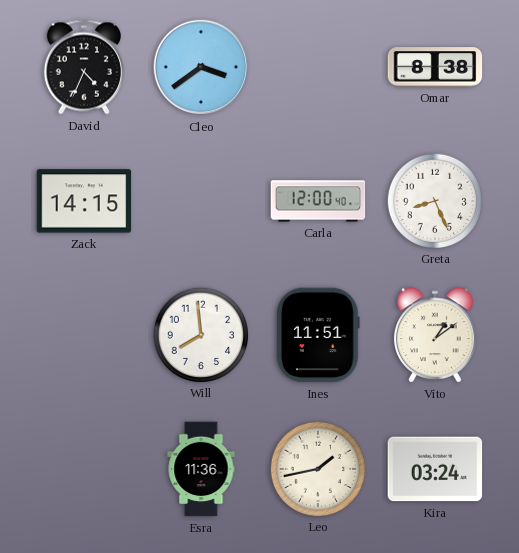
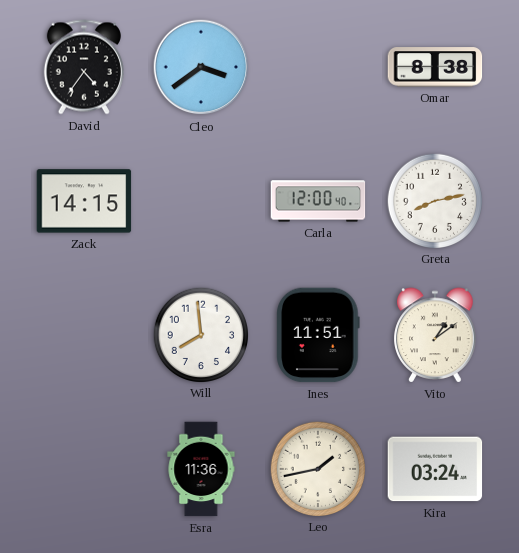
David: 4:34 -> 4:36 (84, 67)
Greta: 8:26 -> 8:13 (434, 200)
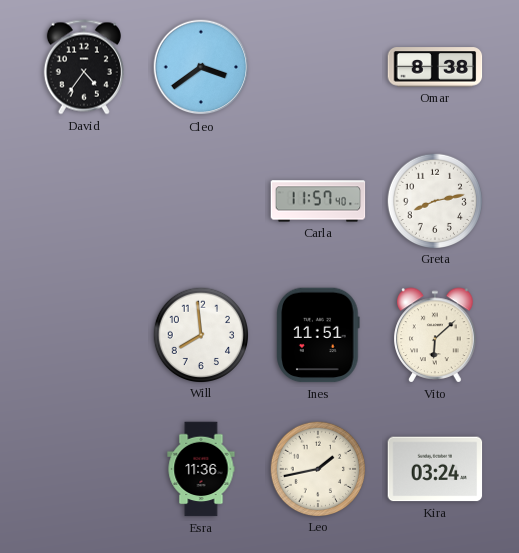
Zack: 14:15 -> none (84, 201)
Carla: 12:00 -> 11:57 (318, 201)
Vito: 1:09 -> 6:08 (435, 335)
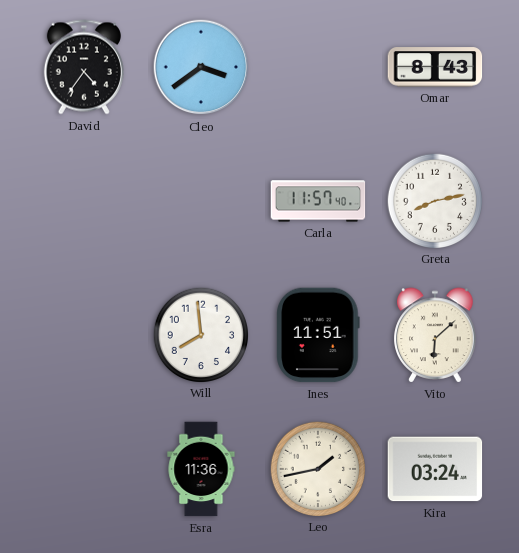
Omar: 8:38 -> 8:43 (435, 67)
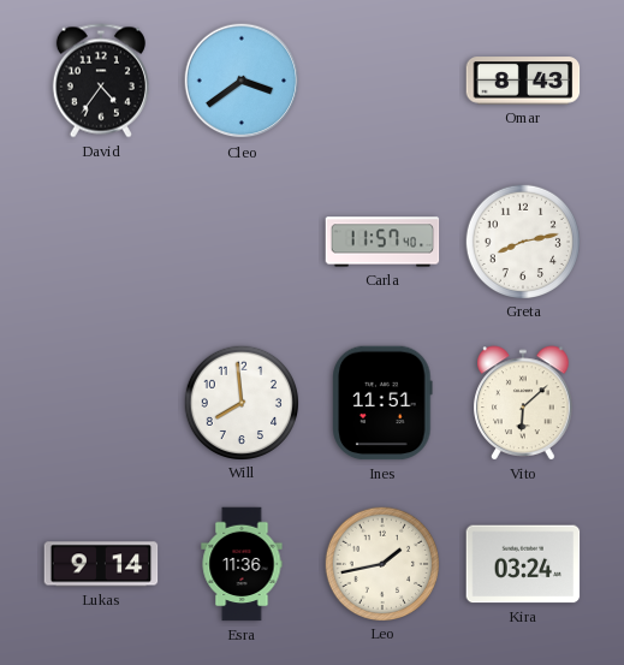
Lukas: none -> 9:14 (101, 564)
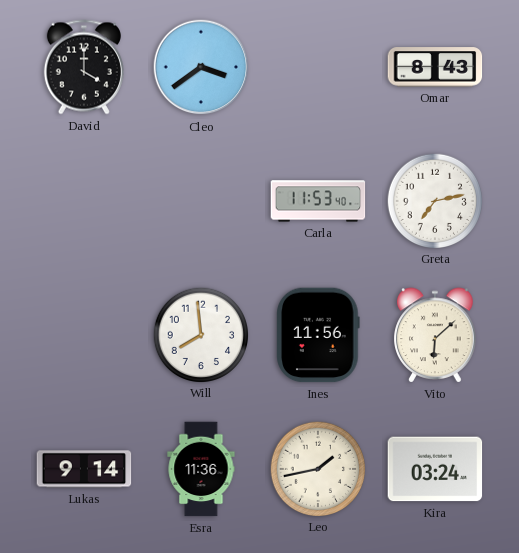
David: 4:36 -> 4:00 (84, 67)
Carla: 11:57 -> 11:53 (318, 201)
Greta: 8:13 -> 7:13 (434, 200)
Ines: 11:51 -> 11:56 (318, 335)
